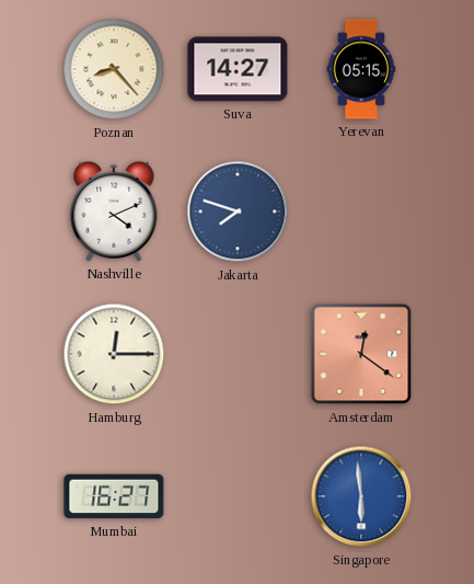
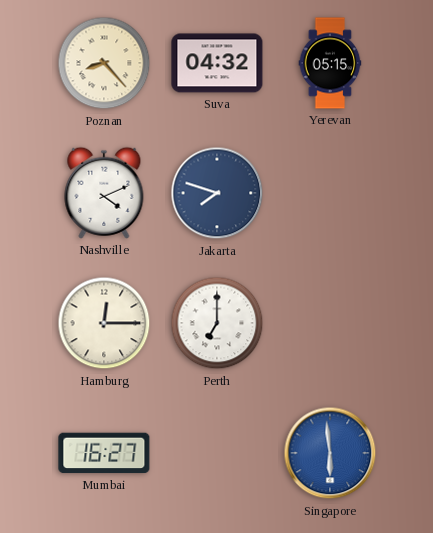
Suva: 14:27 -> 04:32 (217, 63)
Perth: none -> 7:00 (217, 323)
Amsterdam: 12:21 -> none (361, 354)
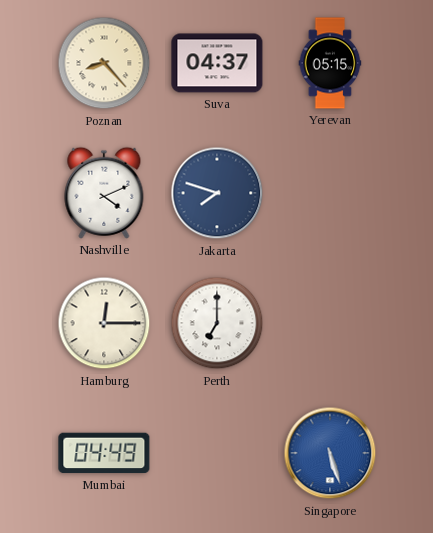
Suva: 04:32 -> 04:37 (217, 63)
Mumbai: 16:27 -> 04:49 (104, 453)
Singapore: 5:59 -> 5:27 (330, 453)
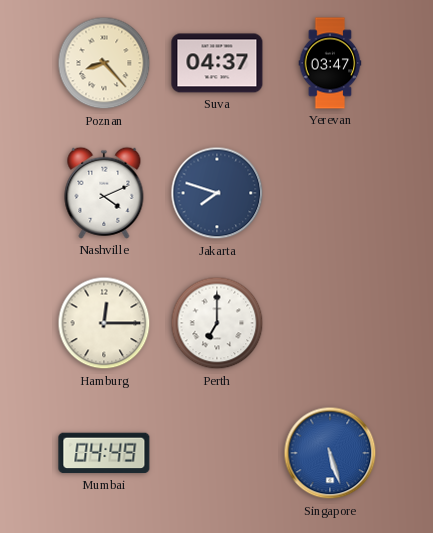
Yerevan: 05:15 -> 03:47 (330, 63)
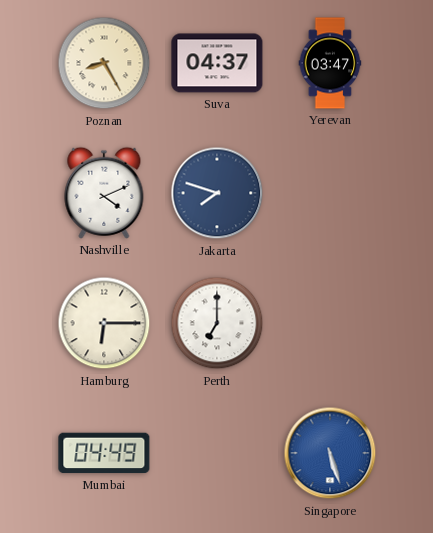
Poznan: 8:23 -> 8:25 (104, 63)
Hamburg: 12:15 -> 6:15 (104, 323)
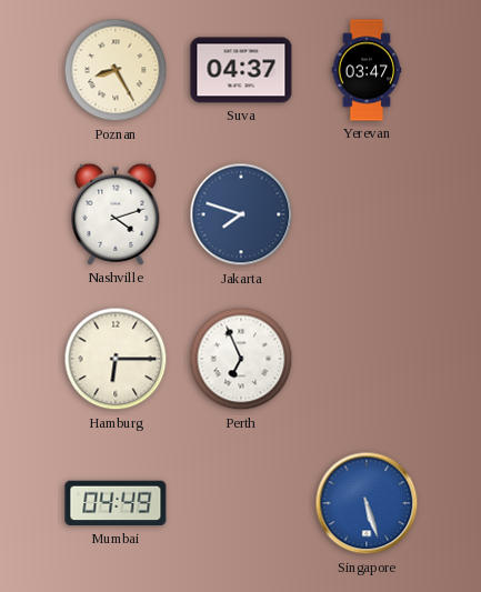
Nashville: 4:11 -> 4:12 (116, 214)
Perth: 7:00 -> 6:56 (241, 359)
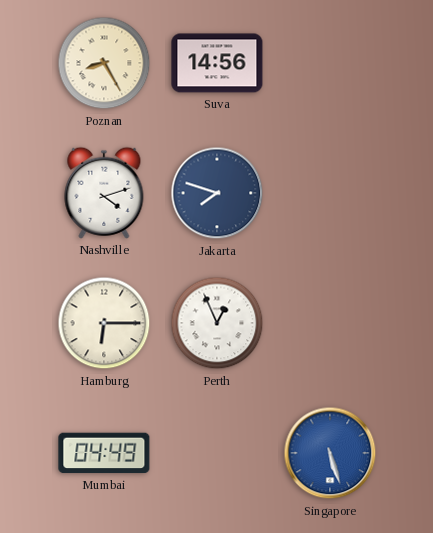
Suva: 04:37 -> 14:56 (217, 63)
Yerevan: 03:47 -> none (367, 70)
Perth: 6:56 -> 12:56 (217, 323)
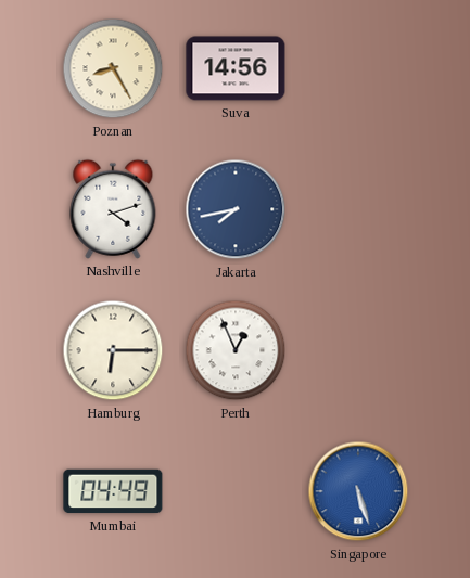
Jakarta: 7:48 -> 7:43 (236, 209)
